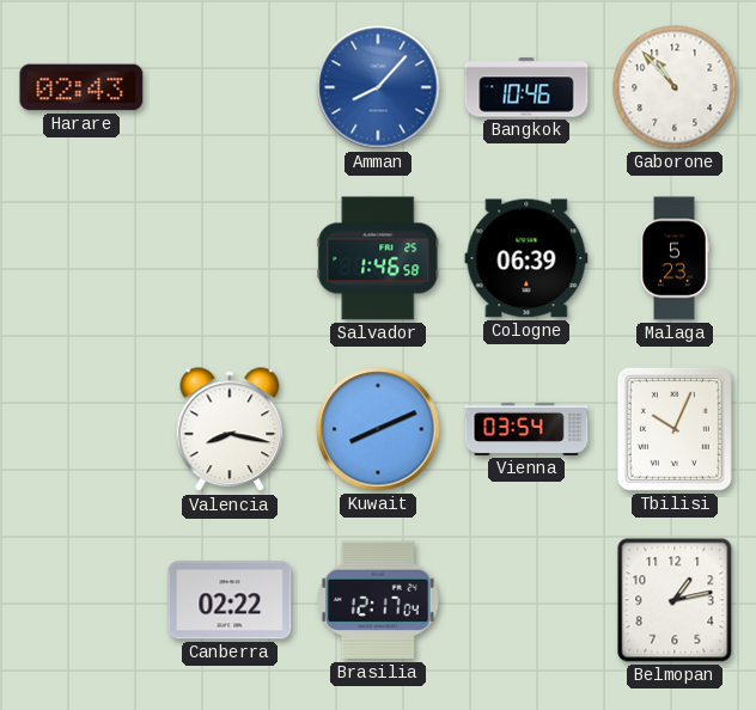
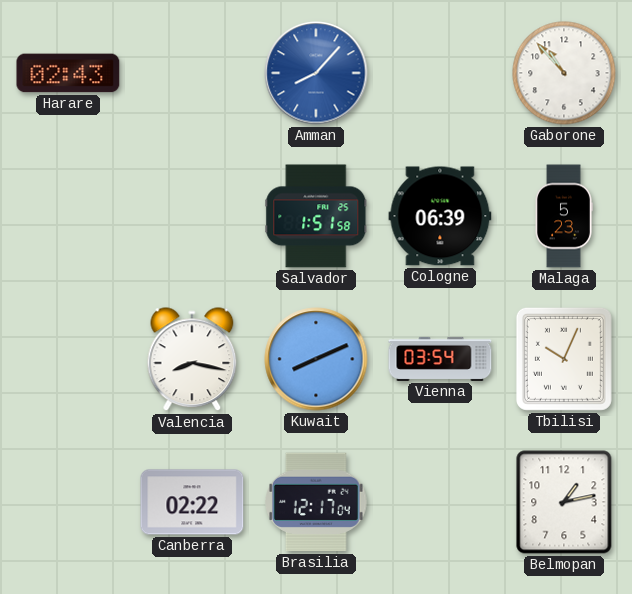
Bangkok: 10:46 -> none (526, 87)
Salvador: 1:46 -> 1:51 (316, 216)
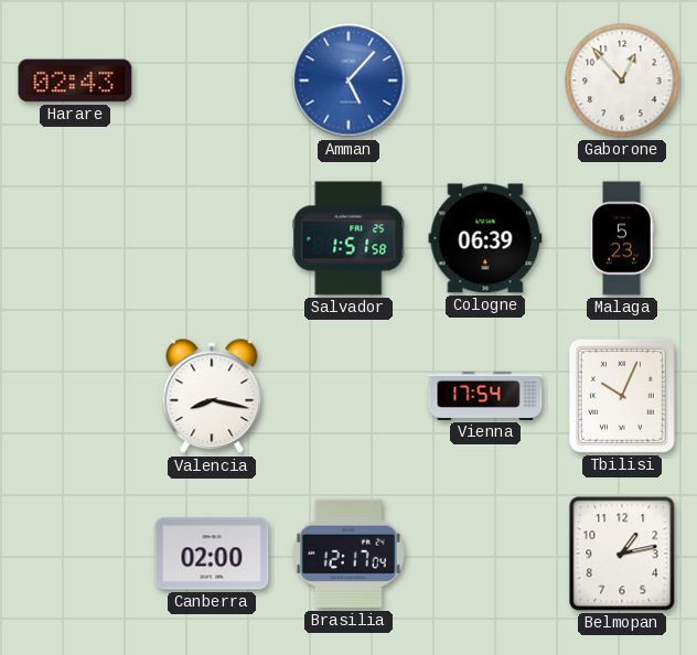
Amman: 8:07 -> 5:07 (349, 80)
Gaborone: 10:53 -> 12:53 (622, 80)
Kuwait: 8:11 -> none (316, 359)
Vienna: 03:54 -> 17:54 (485, 396)
Canberra: 02:22 -> 02:00 (212, 554)
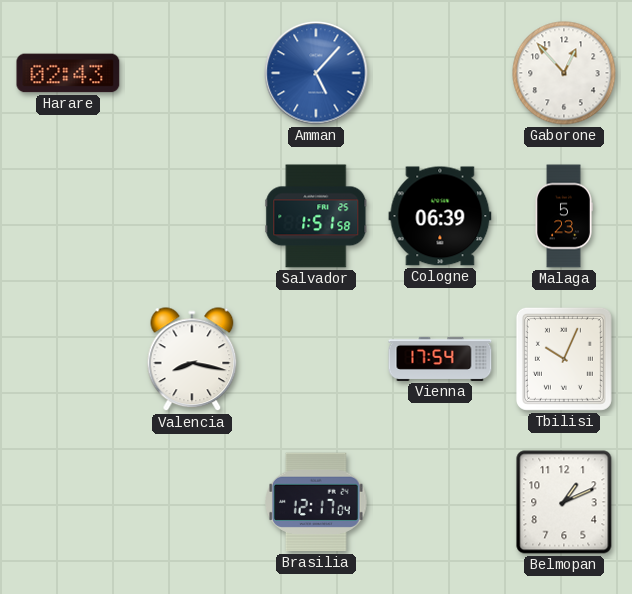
Canberra: 02:00 -> none (212, 554)
Belmopan: 1:13 -> 1:11 (564, 502)
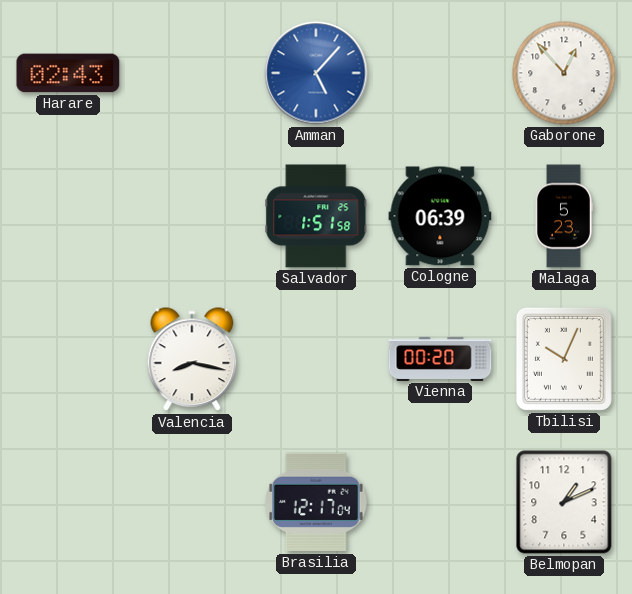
Vienna: 17:54 -> 00:20 (440, 359)
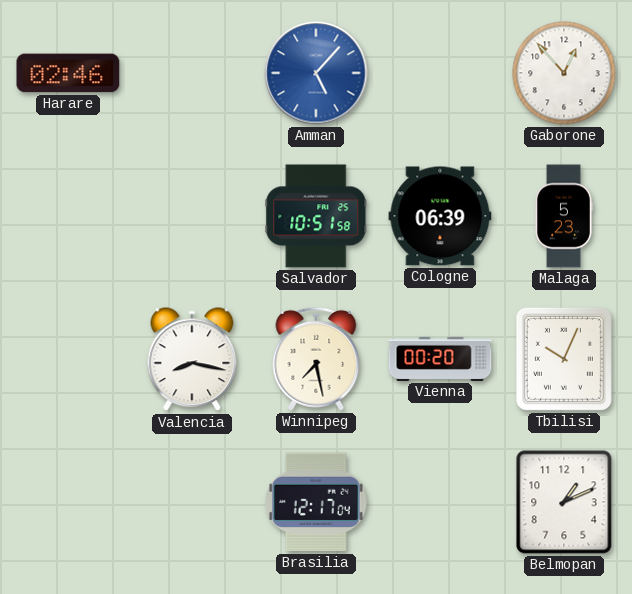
Harare: 02:43 -> 02:46 (68, 73)
Salvador: 1:51 -> 10:51 (316, 216)
Winnipeg: none -> 7:28 (316, 359)
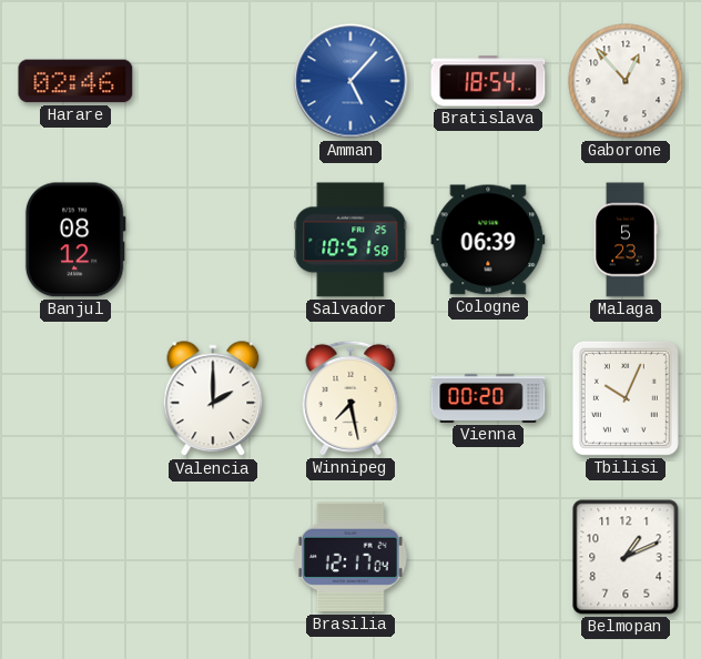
Bratislava: none -> 18:54 (488, 81)
Banjul: none -> 08:12 (75, 240)
Valencia: 8:17 -> 2:00 (213, 399)
